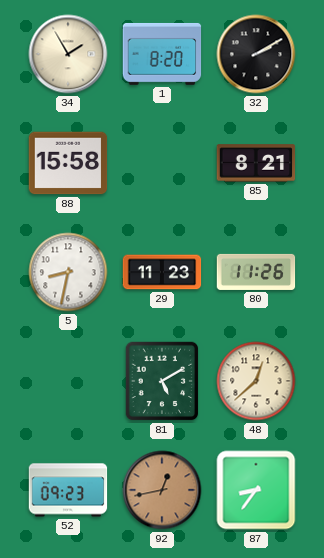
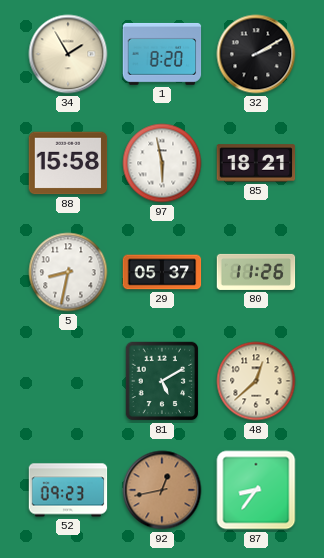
97: none -> 5:58 (162, 163)
85: 8:21 -> 18:21 (256, 163)
29: 11:23 -> 05:37 (162, 272)
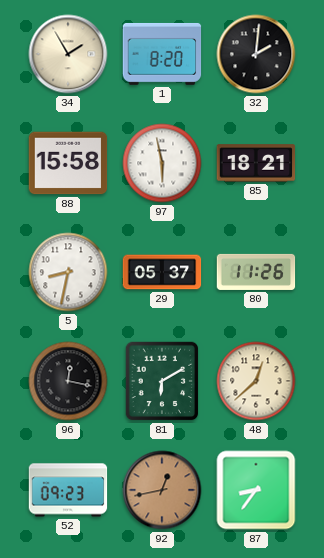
32: 2:10 -> 2:01 (256, 54)
96: none -> 12:17 (68, 381)
81: 5:10 -> 6:10 (162, 381)
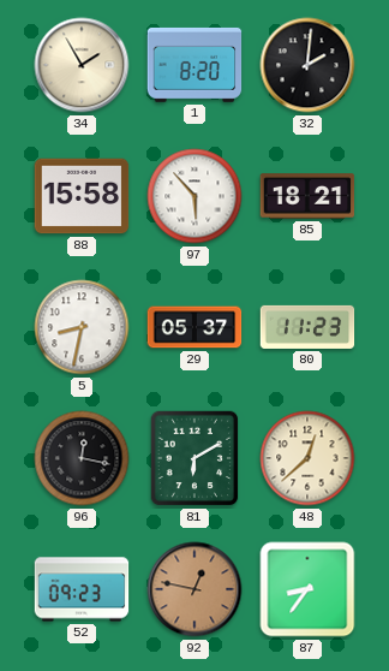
97: 5:58 -> 5:53 (194, 196)
80: 11:26 -> 11:23 (307, 327)
92: 12:43 -> 12:47 (194, 589)
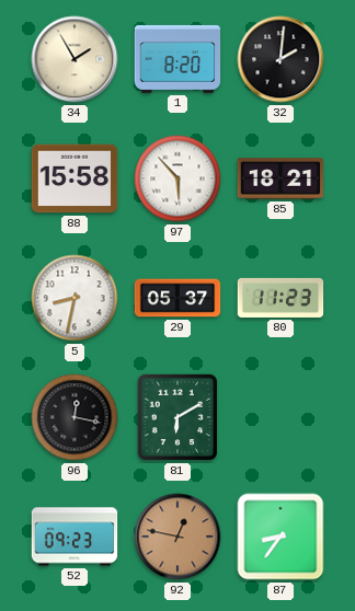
48: 12:38 -> none (307, 458)
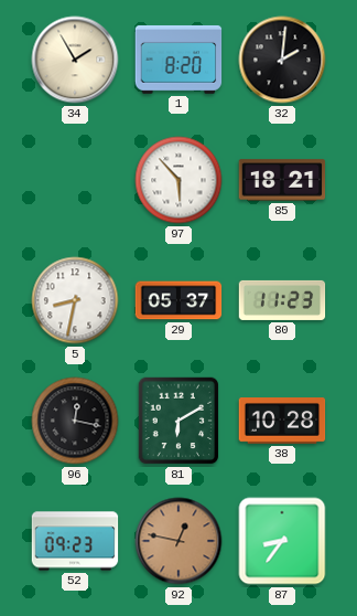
88: 15:58 -> none (75, 178)
38: none -> 10:28 (282, 422)
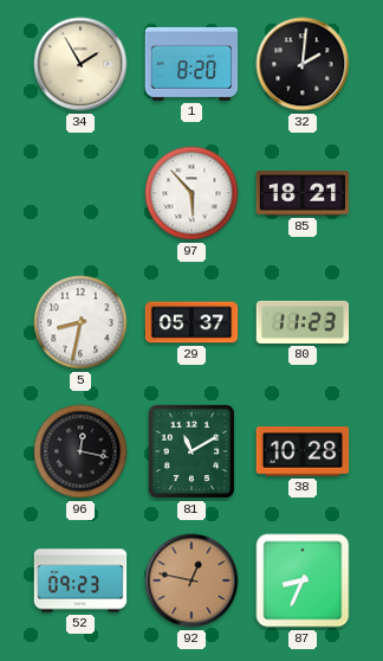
81: 6:10 -> 11:10 (191, 451)
87: 8:36 -> 8:34 (303, 580)
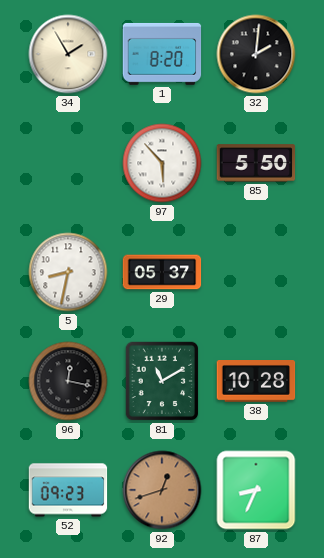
85: 18:21 -> 5:50 (256, 163)
80: 11:23 -> none (303, 322)
92: 12:47 -> 12:42 (162, 490)
